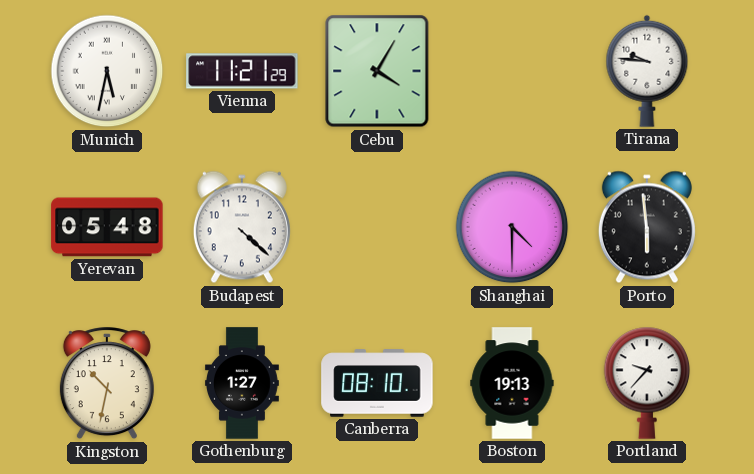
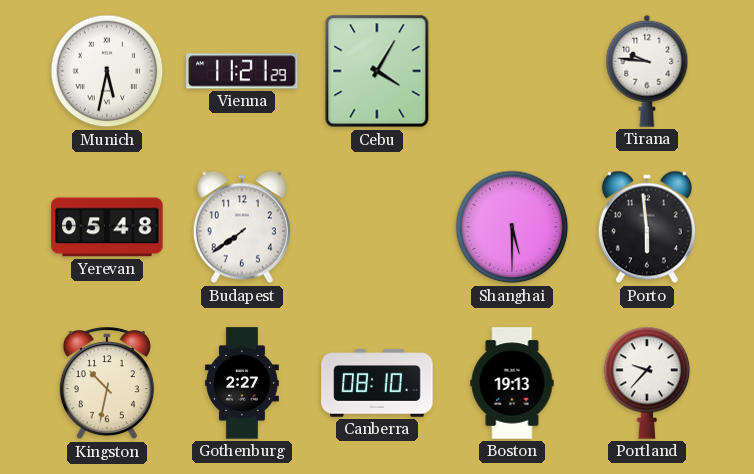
Budapest: 4:22 -> 7:39 (242, 227)
Shanghai: 4:30 -> 5:30 (512, 227)
Gothenburg: 1:27 -> 2:27 (242, 383)
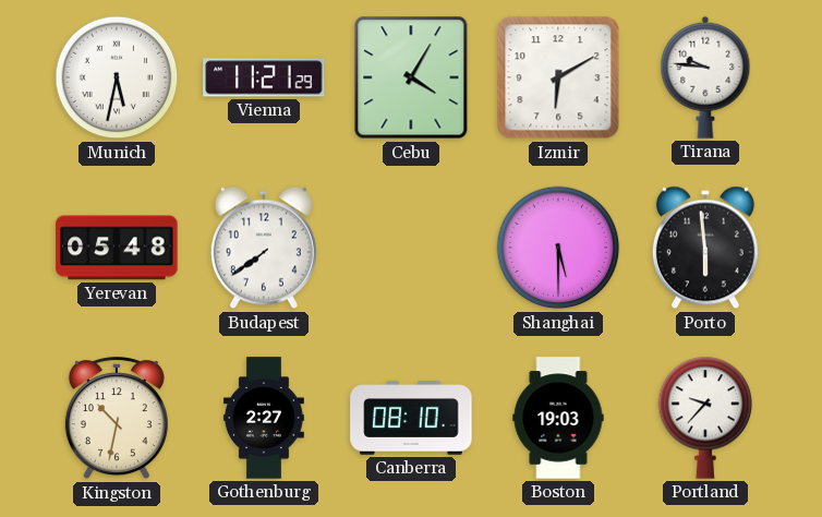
Izmir: none -> 6:10 (558, 77)
Boston: 19:13 -> 19:03 (558, 418)
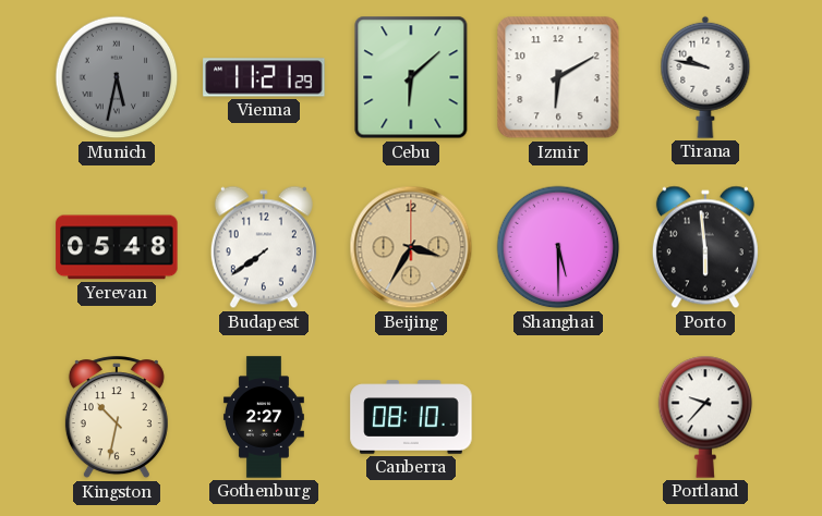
Munich dial: white -> grey (117, 77)
Cebu: 4:05 -> 6:08 (411, 77)
Tirana: 9:46 -> 9:47 (705, 77)
Beijing: none -> 3:35 (411, 247)
Boston: 19:03 -> none (558, 418)
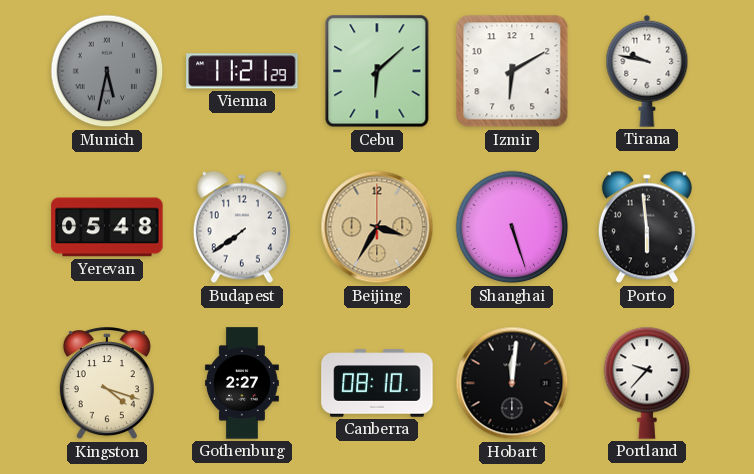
Shanghai: 5:30 -> 5:27 (512, 227)
Kingston: 10:32 -> 4:18 (107, 384)
Hobart: none -> 12:01 (512, 383)
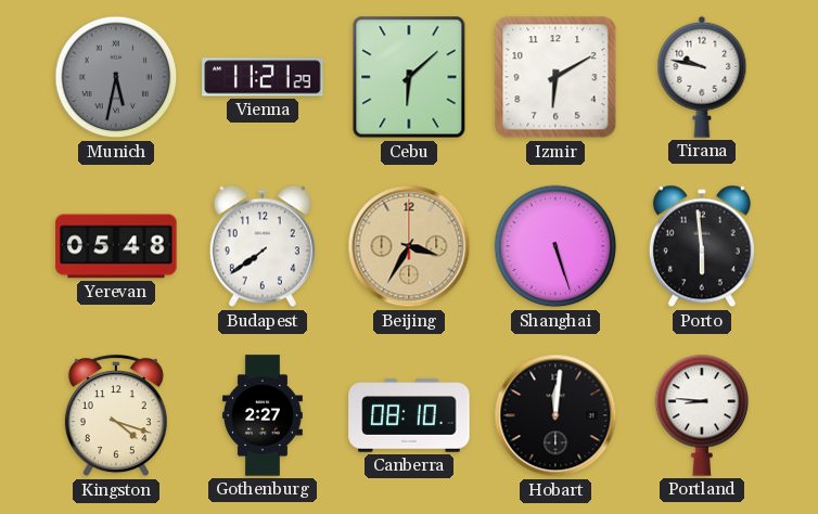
Portland: 9:37 -> 8:46 (702, 415)
